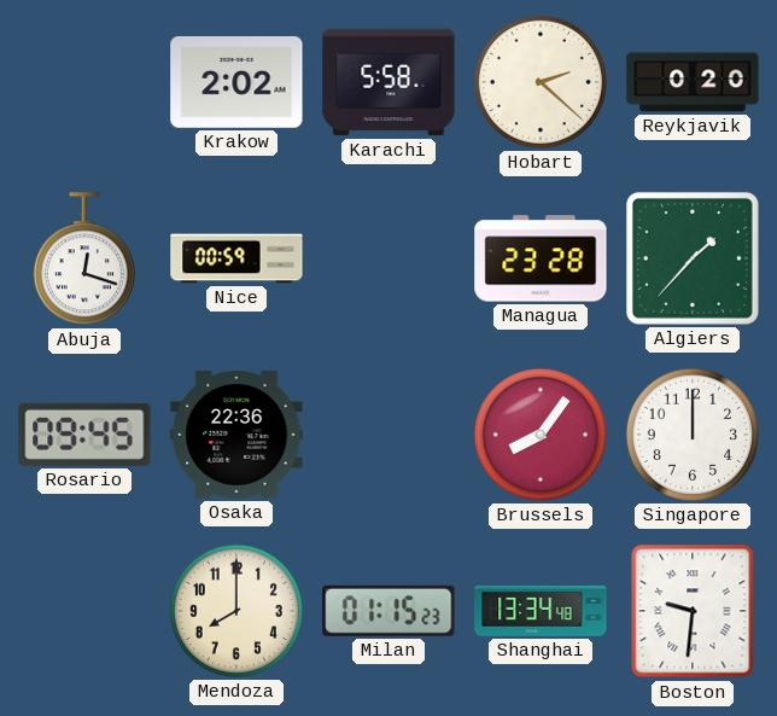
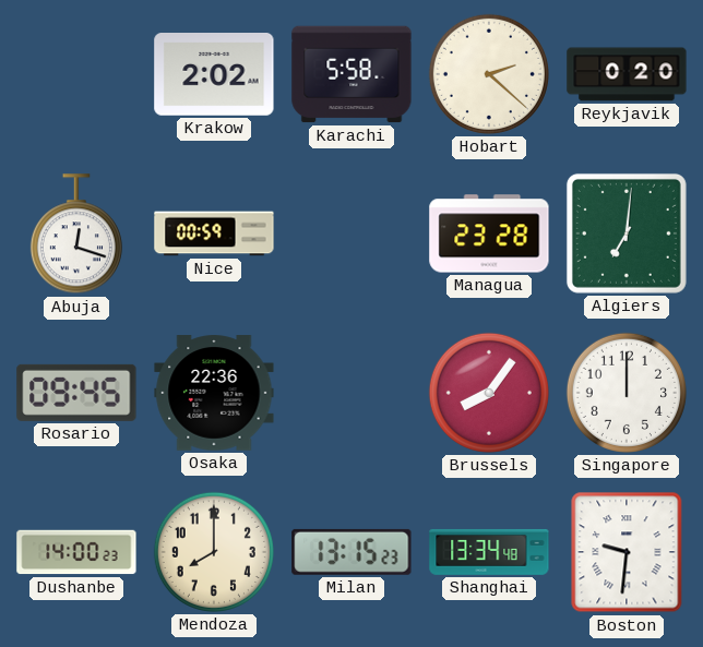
Algiers: 1:37 -> 7:01 (627, 233)
Dushanbe: none -> 14:00 (76, 552)
Milan: 01:15 -> 13:15 (352, 552)
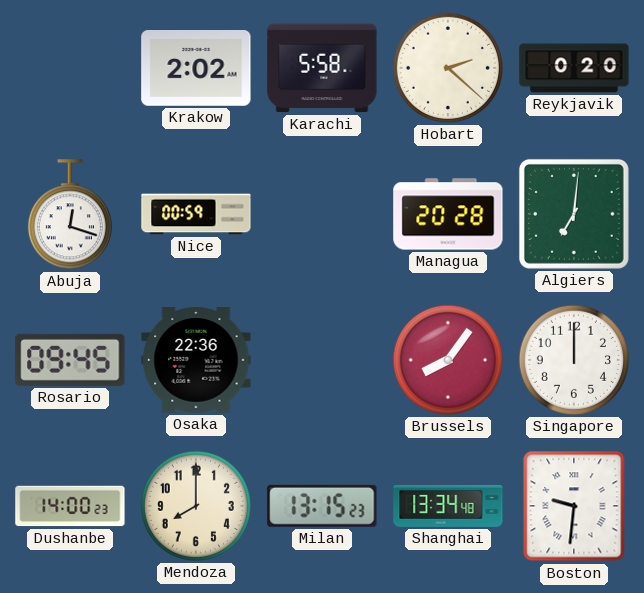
Managua: 23:28 -> 20:28 (448, 214)
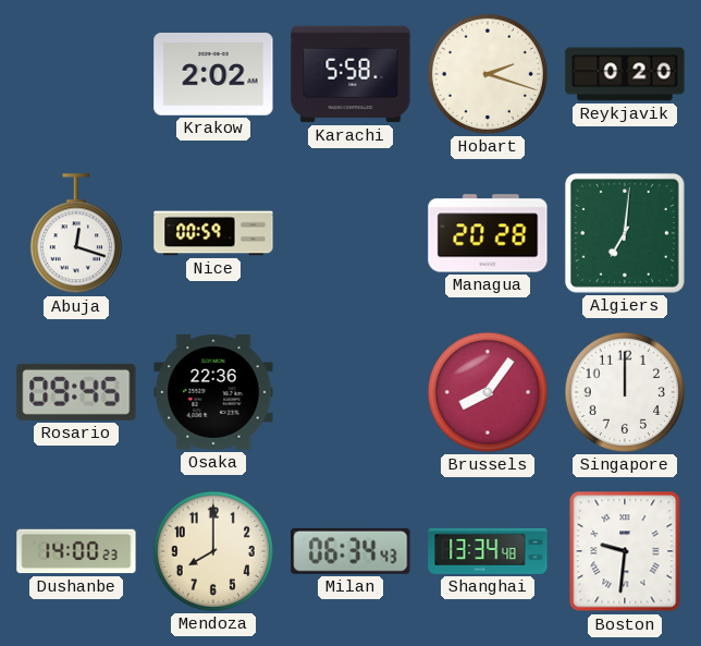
Hobart: 2:22 -> 2:18 (488, 74)
Milan: 13:15 -> 06:34 (350, 551)
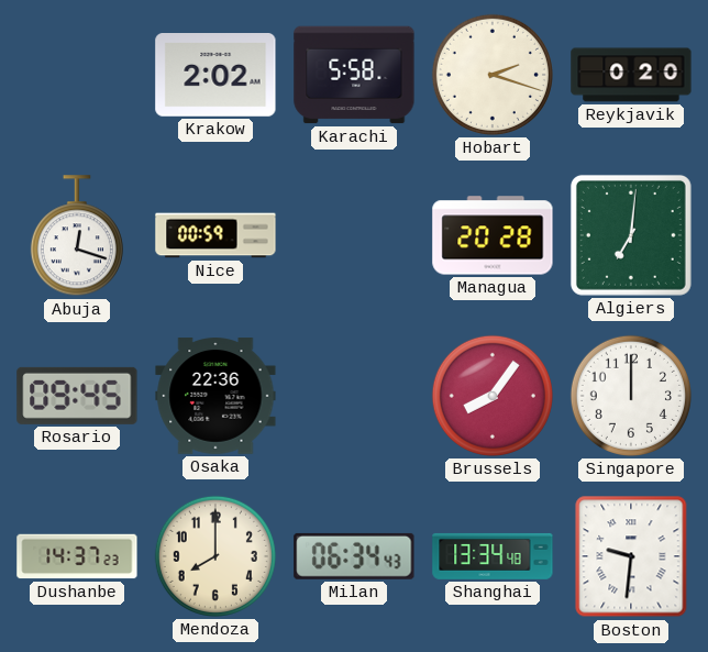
Dushanbe: 14:00 -> 14:37 (77, 556)
